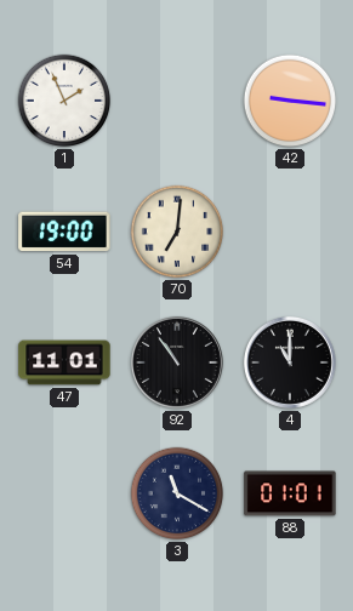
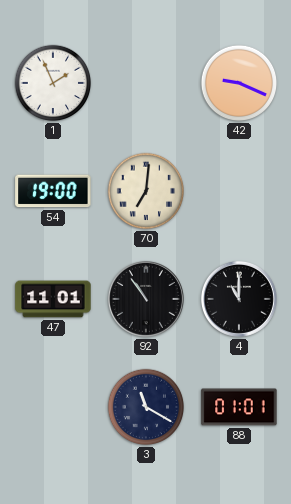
42: 9:16 -> 9:19 (239, 83)
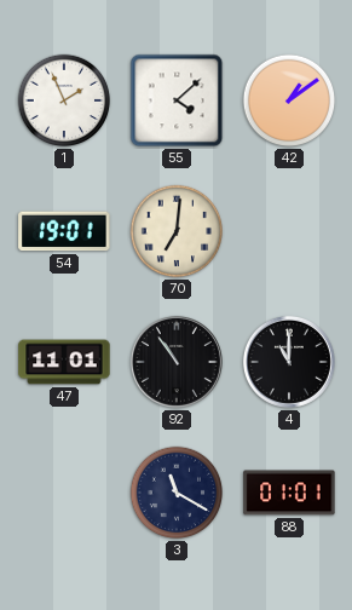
55: none -> 4:08 (177, 100)
42: 9:19 -> 1:09 (289, 100)
54: 19:00 -> 19:01 (64, 231)
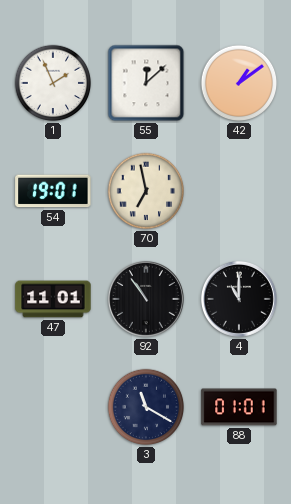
55: 4:08 -> 12:08 (146, 83)
70: 7:01 -> 6:58 (146, 191)
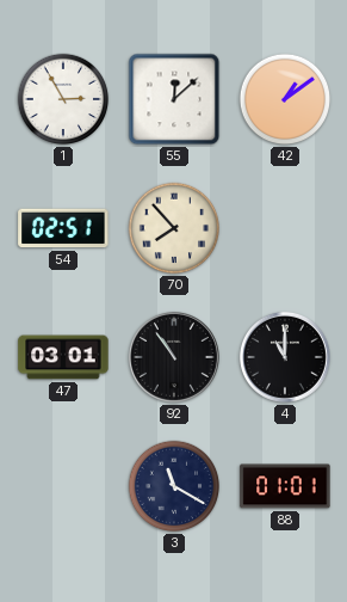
1: 1:56 -> 2:55 (63, 99)
54: 19:01 -> 02:51 (63, 228)
70: 6:58 -> 7:53 (174, 228)
47: 11:01 -> 03:01 (63, 357)
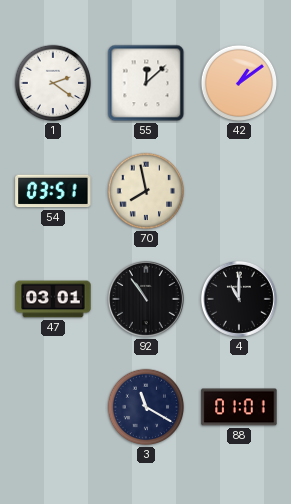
1: 2:55 -> 2:21 (53, 83)
54: 02:51 -> 03:51 (53, 191)
70: 7:53 -> 7:58 (146, 191)
